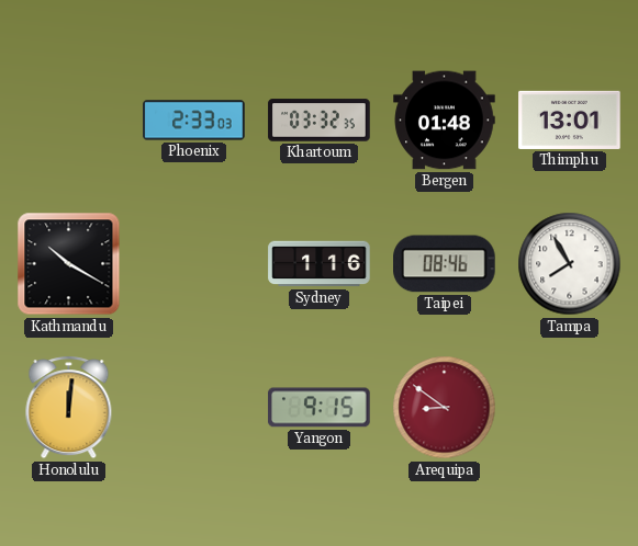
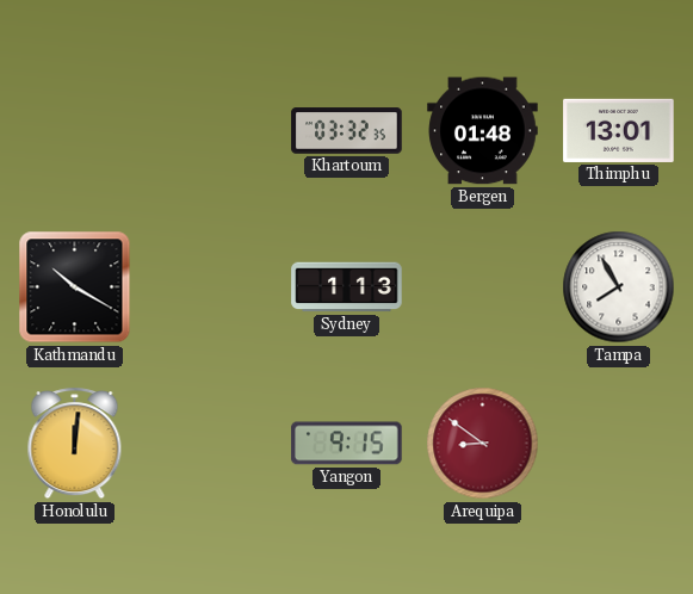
Phoenix: 2:33 -> none (194, 121)
Sydney: 1:16 -> 1:13 (347, 287)
Taipei: 08:46 -> none (445, 264)
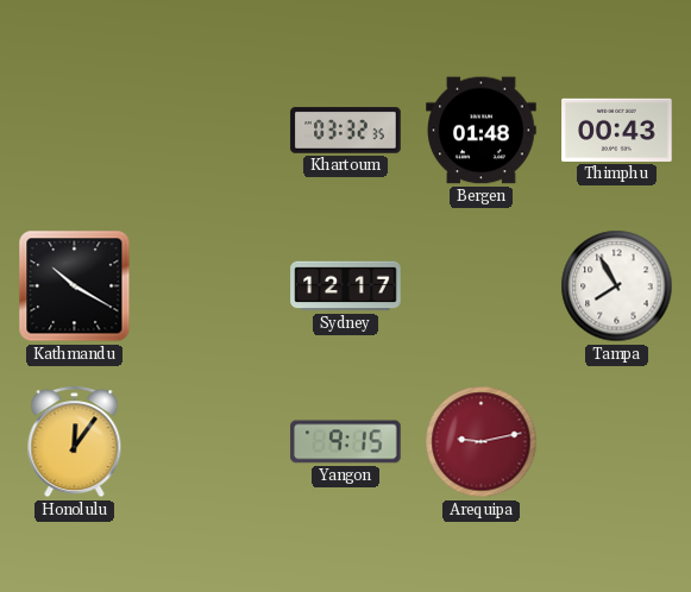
Thimphu: 13:01 -> 00:43 (617, 130)
Sydney: 1:13 -> 12:17 (346, 286)
Honolulu: 12:01 -> 12:06 (75, 442)
Arequipa: 8:51 -> 9:13 (482, 442)
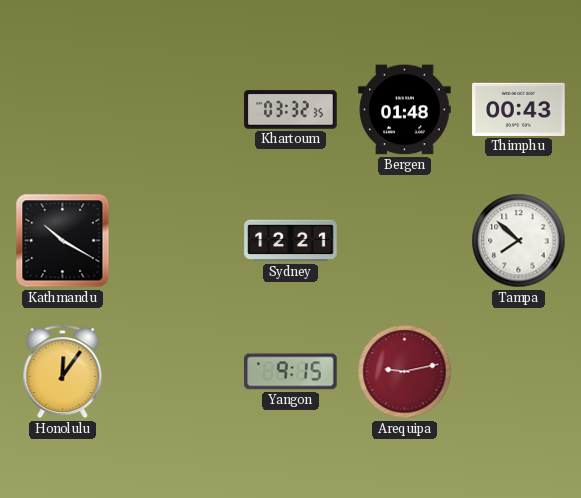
Sydney: 12:17 -> 12:21 (291, 241)
Tampa: 7:55 -> 7:52 (519, 241)
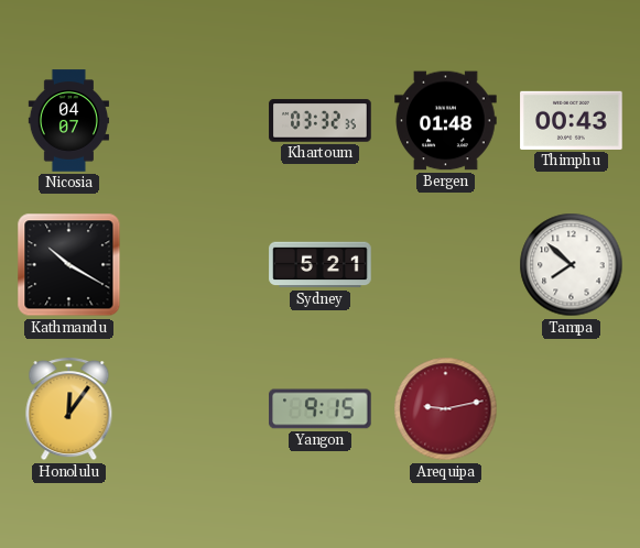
Nicosia: none -> 04:07 (68, 121)
Sydney: 12:21 -> 5:21 (321, 265)
